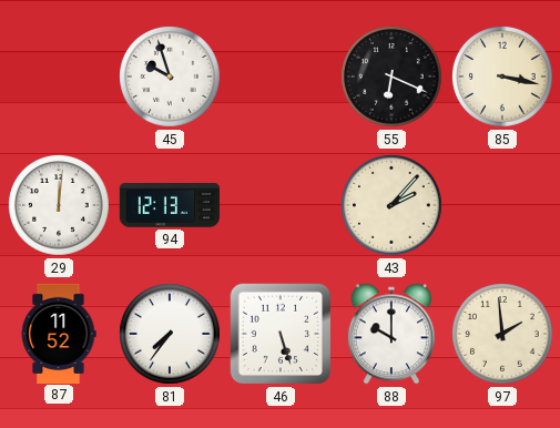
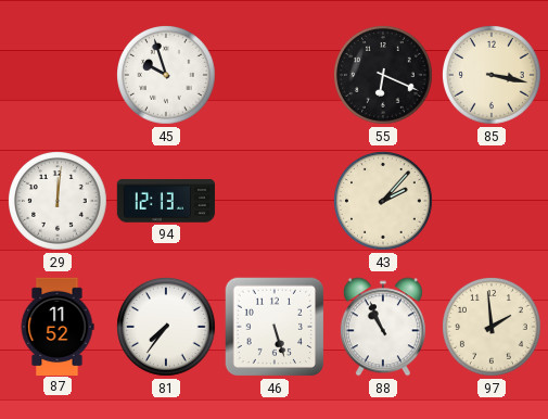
88: 10:00 -> 10:56 (383, 327)
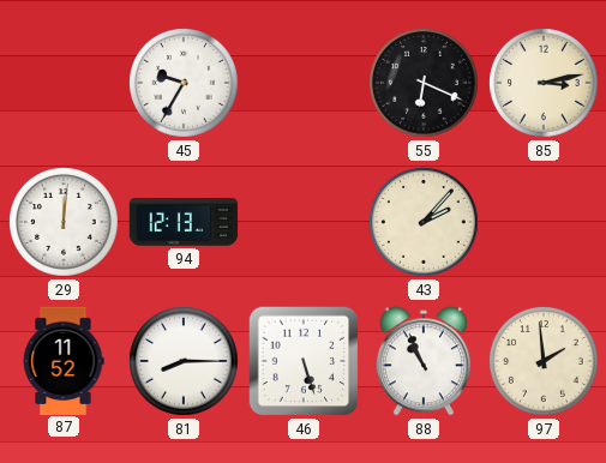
45: 9:57 -> 9:35 (185, 84)
85: 3:17 -> 3:13 (545, 84)
81: 7:36 -> 8:15 (185, 362)
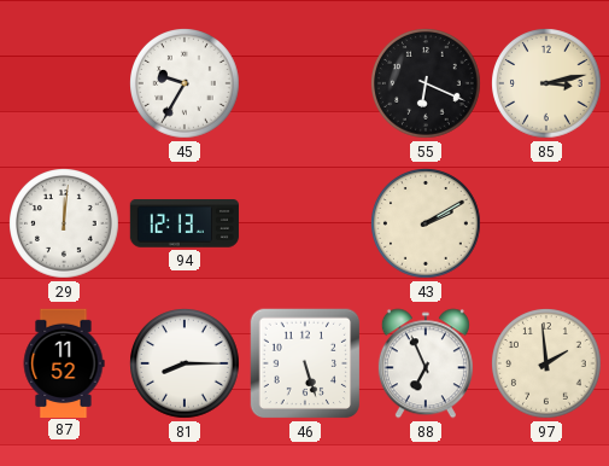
43: 2:07 -> 2:10 (427, 225)
88: 10:56 -> 6:56 (426, 363)
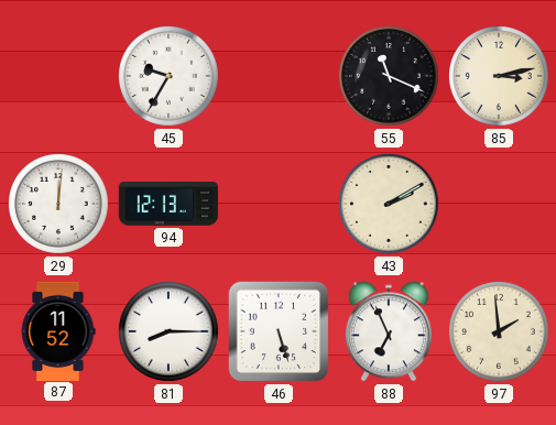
55: 6:19 -> 11:19 (390, 77)
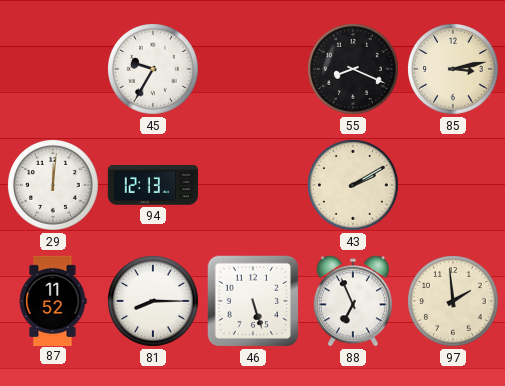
55: 11:19 -> 8:19 (354, 70)
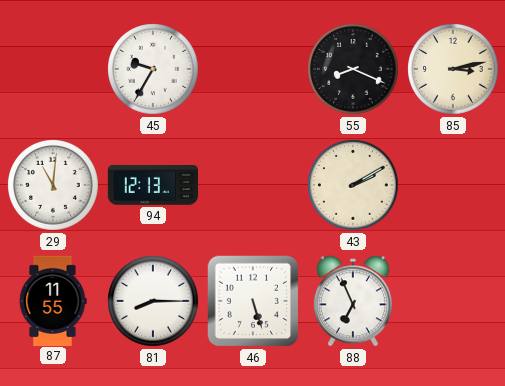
29: 12:01 -> 11:01 (54, 186)
87: 11:52 -> 11:55 (53, 300)
97: 1:59 -> none (454, 302)
